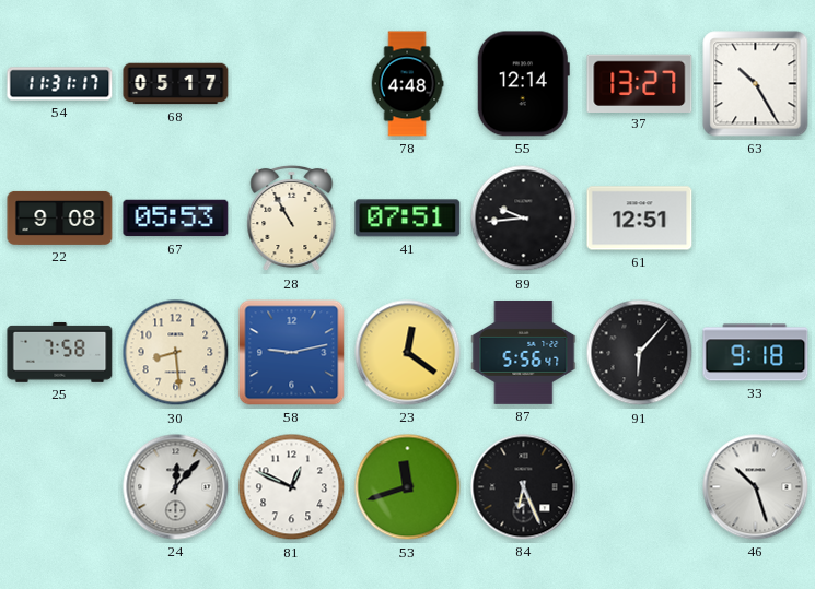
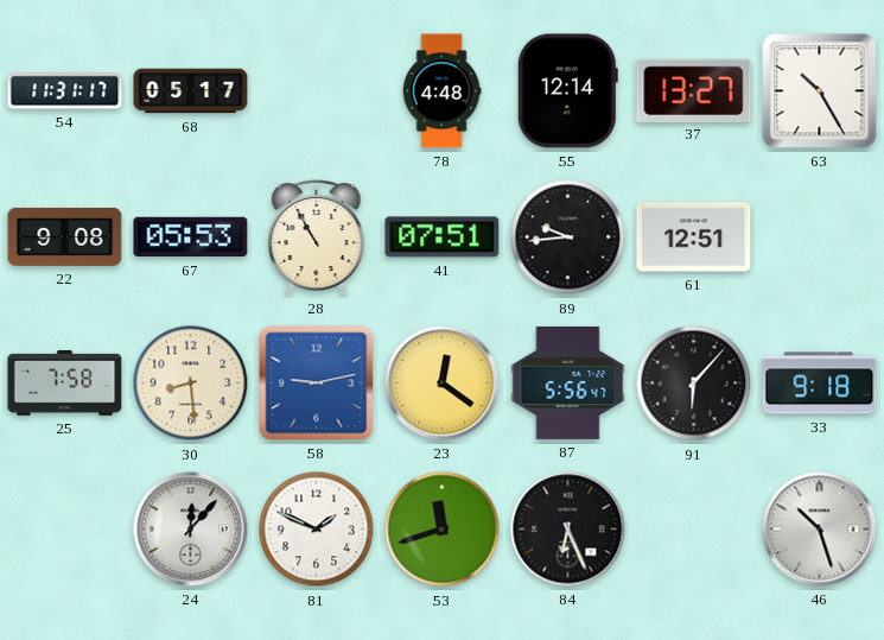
81: 12:49 -> 1:49 (317, 530)
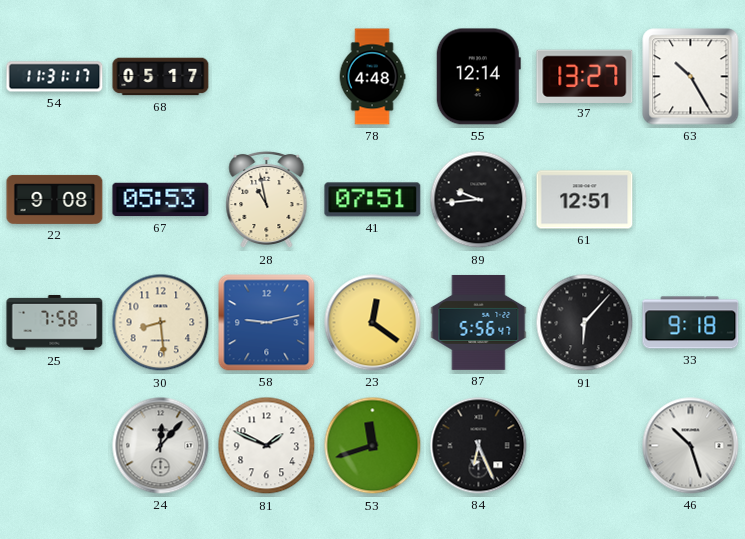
28: 10:55 -> 10:58 (267, 200)
